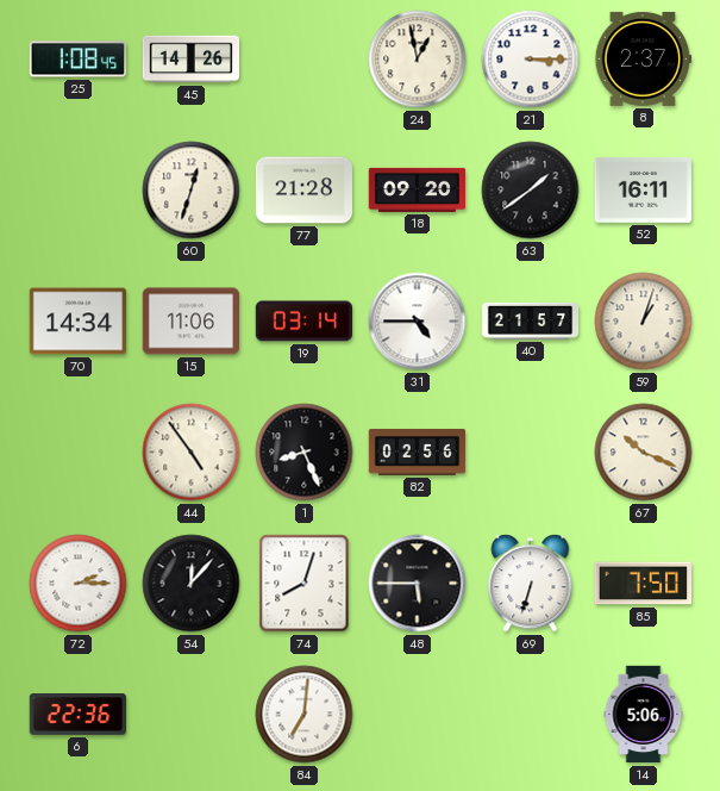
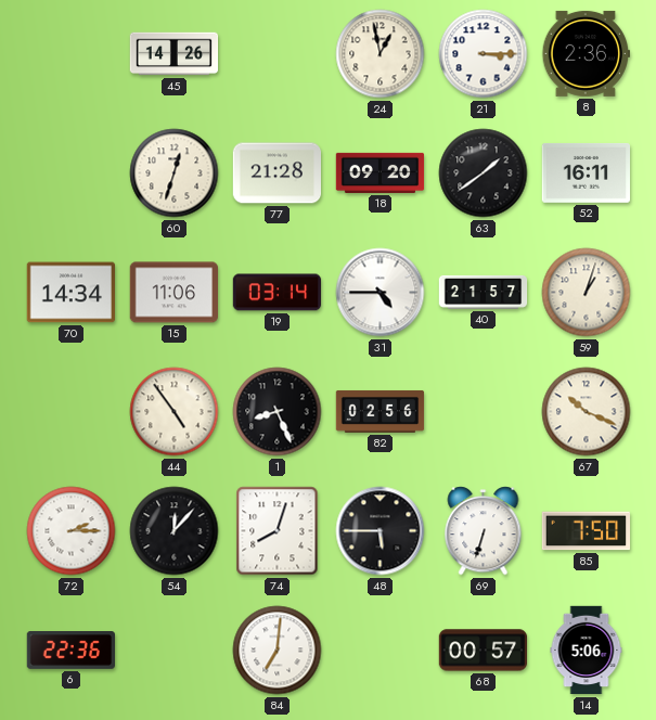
25: 1:08 -> none (77, 60)
8: 2:37 -> 2:36 (586, 53)
68: none -> 00:57 (484, 651)
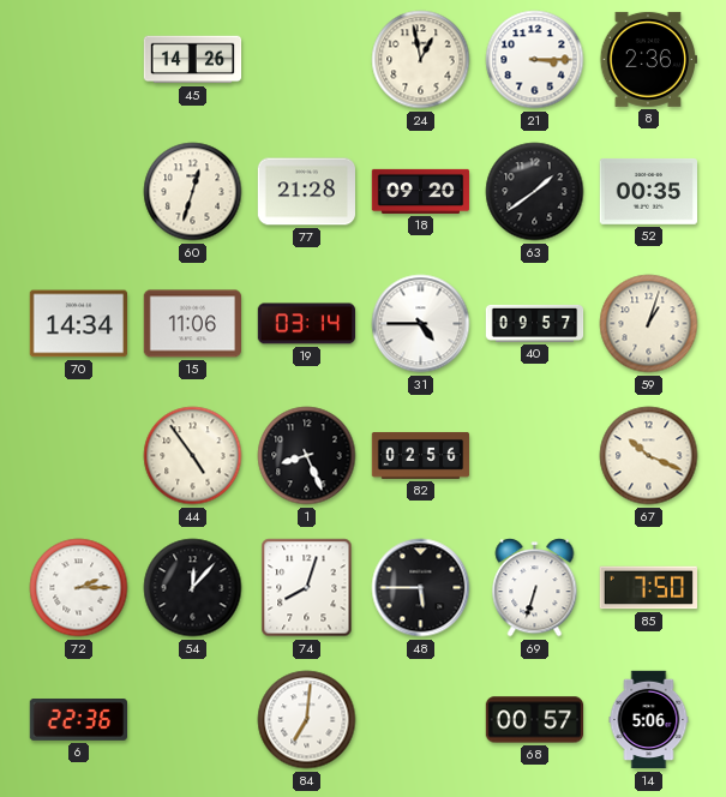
52: 16:11 -> 00:35 (648, 191)
40: 21:57 -> 09:57 (535, 323)
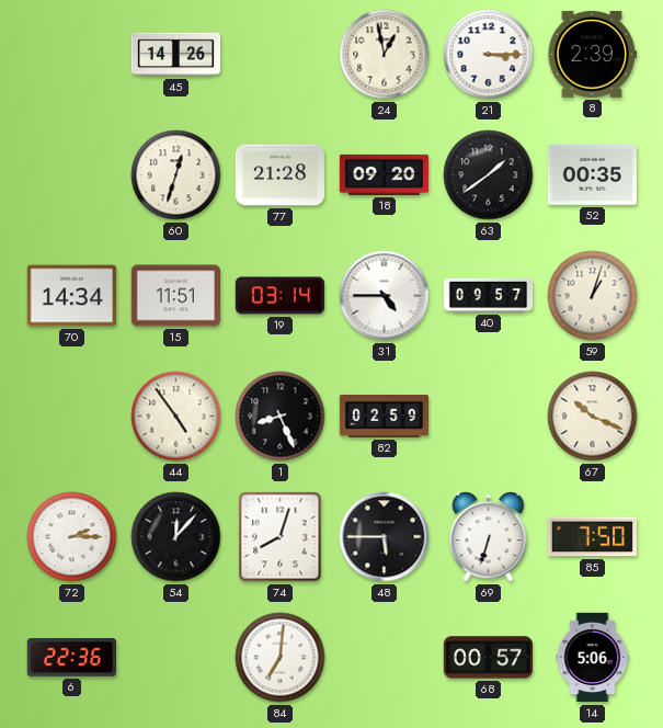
8: 2:36 -> 2:39 (592, 54)
15: 11:06 -> 11:51 (175, 296)
82: 02:56 -> 02:59 (385, 416)
